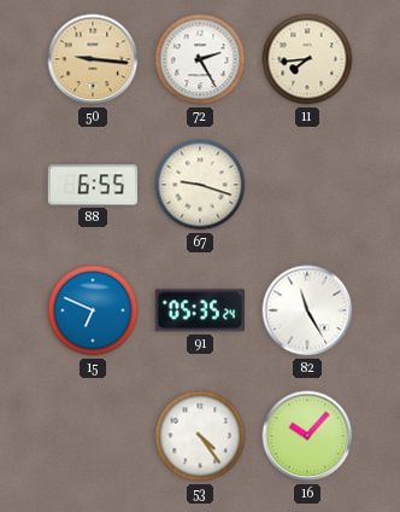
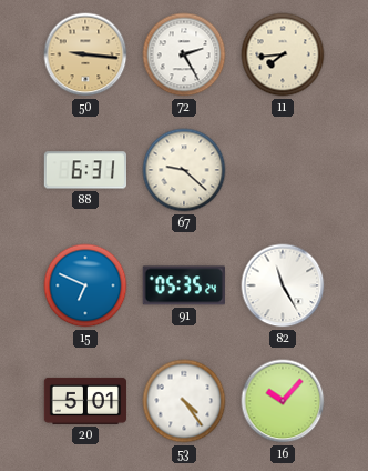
88: 6:55 -> 6:31 (84, 170)
67: 9:18 -> 9:22 (184, 170)
20: none -> 5:01 (85, 401)
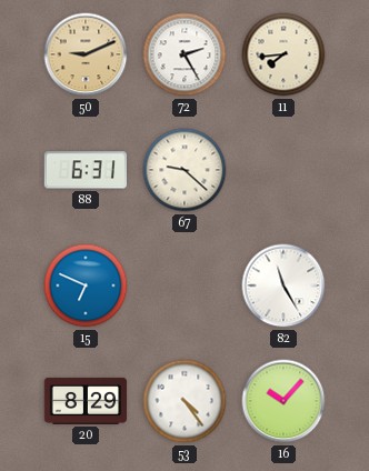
50: 9:16 -> 9:11 (86, 54)
91: 05:35 -> none (184, 285)
20: 5:01 -> 8:29 (86, 401)
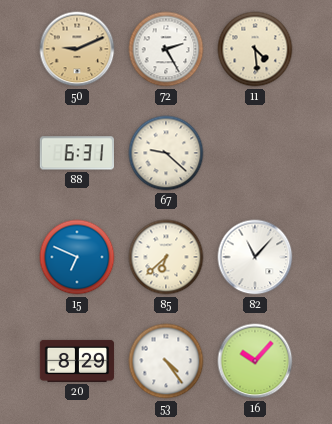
11: 7:44 -> 4:29 (255, 49)
85: none -> 6:38 (166, 257)
82: 11:25 -> 11:07 (255, 257)
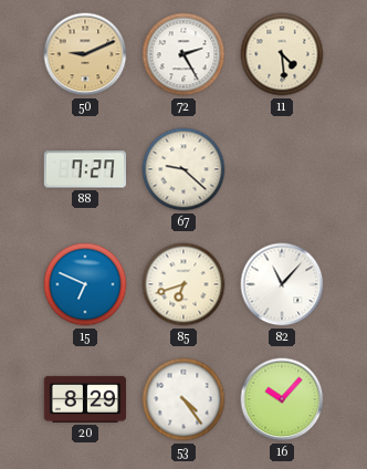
88: 6:31 -> 7:27 (84, 169)
85: 6:38 -> 6:42 (183, 284)
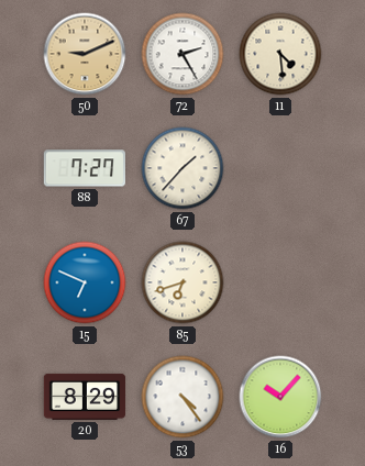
67: 9:22 -> 1:37 (182, 168)
82: 11:07 -> none (282, 284)
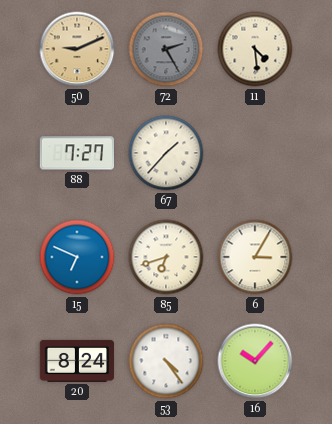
72 dial: white -> grey (166, 49)
6: none -> 3:05 (255, 257)
20: 8:29 -> 8:24 (77, 361)
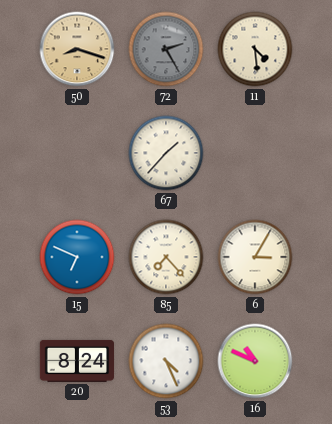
50: 9:11 -> 8:18 (77, 49)
88: 7:27 -> none (76, 153)
85: 6:42 -> 7:23 (166, 257)
53: 4:24 -> 4:26 (166, 361)
16: 10:07 -> 10:49 (255, 361)
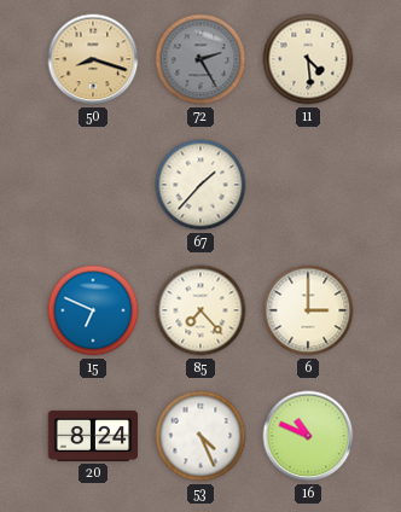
6: 3:05 -> 3:00 (308, 310)
